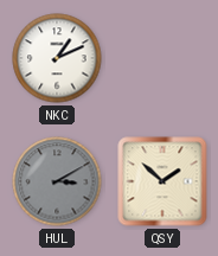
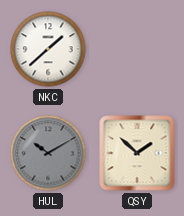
NKC: 1:11 -> 1:38 (48, 49)
HUL: 3:10 -> 10:10 (48, 153)
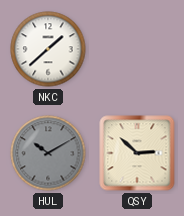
QSY: 1:52 -> 2:52 (137, 153)
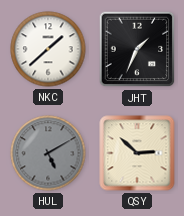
JHT: none -> 1:34 (137, 49)
HUL: 10:10 -> 5:10 (48, 153)
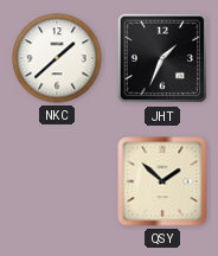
HUL: 5:10 -> none (48, 153)
QSY: 2:52 -> 1:52 (162, 181)
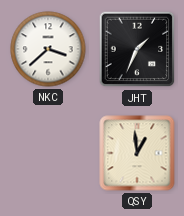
NKC: 1:38 -> 3:38 (48, 49)
QSY: 1:52 -> 12:59 (137, 153)
